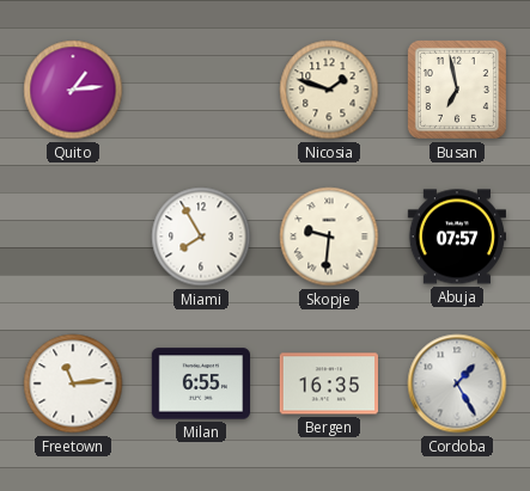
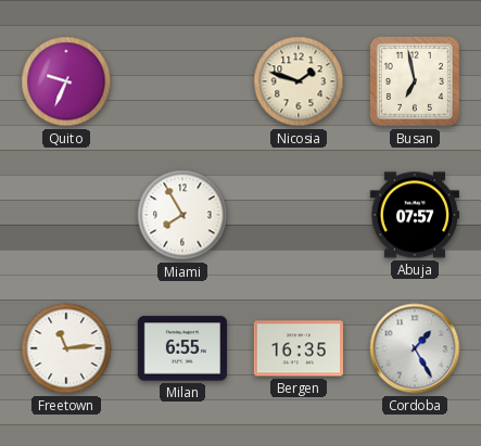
Quito: 1:14 -> 9:34 (66, 81)
Skopje: 9:31 -> none (329, 237)
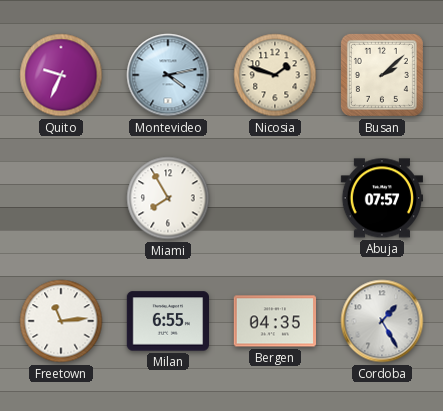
Montevideo: none -> 4:13 (168, 75)
Busan: 6:58 -> 2:08 (382, 75)
Bergen: 16:35 -> 04:35 (274, 321)
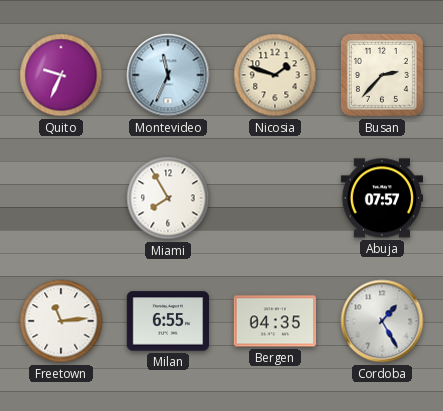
Montevideo: 4:13 -> 11:34 (168, 75)
Busan: 2:08 -> 2:37 (382, 75)
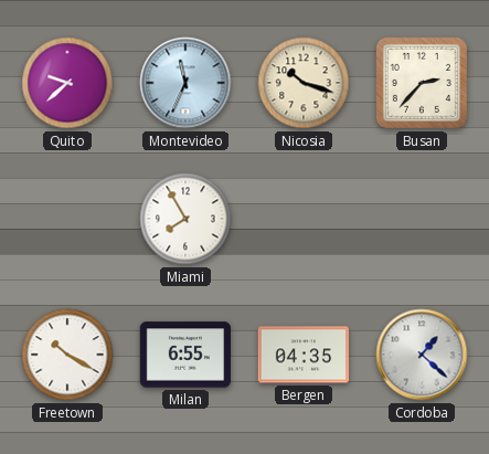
Quito: 9:34 -> 9:38 (67, 83)
Nicosia: 1:48 -> 10:18 (304, 83)
Abuja: 07:57 -> none (381, 198)
Freetown: 11:14 -> 10:20 (67, 355)
Cordoba: 1:25 -> 1:22 (422, 355)
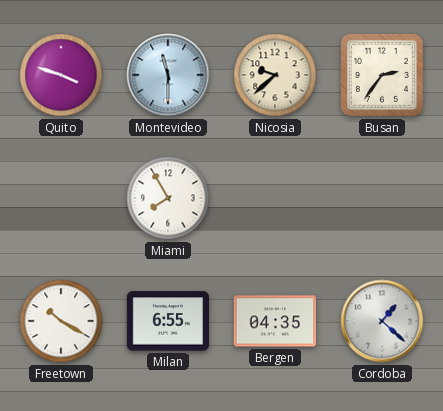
Quito: 9:38 -> 3:48 (61, 75)
Montevideo: 11:34 -> 11:30 (168, 75)
Nicosia: 10:18 -> 9:38 (275, 75)
Busan: 2:37 -> 2:36 (382, 75)
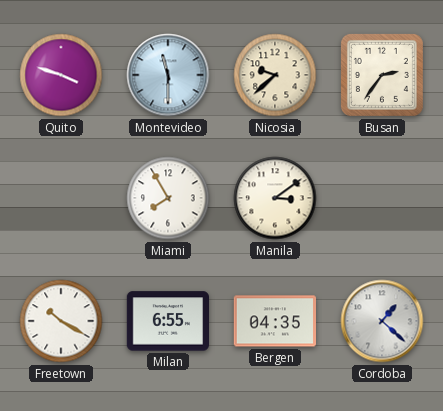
Manila: none -> 3:09 (275, 198)
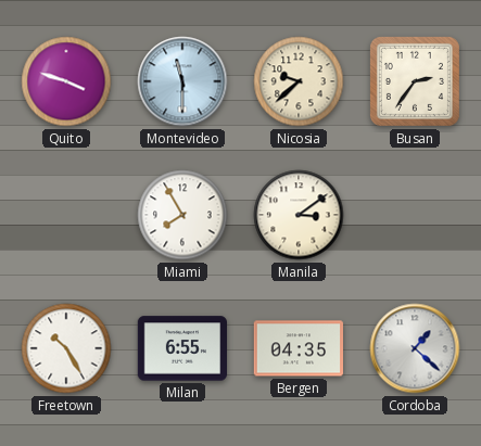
Freetown: 10:20 -> 10:25 (66, 348)
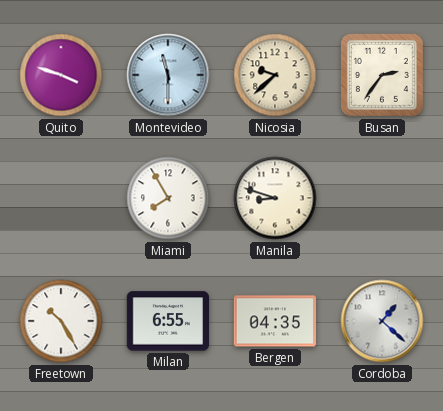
Manila: 3:09 -> 8:48 (275, 198)
